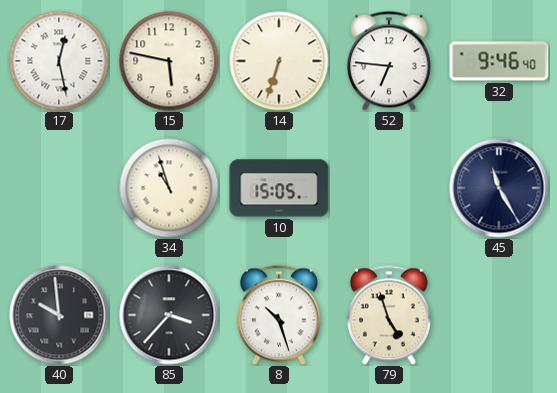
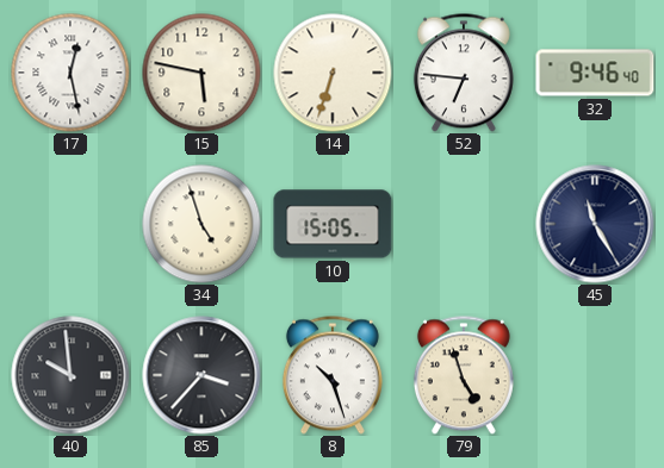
34: 10:57 -> 4:57 (201, 224)
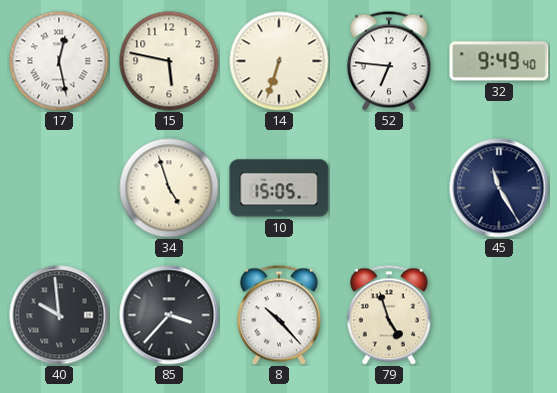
32: 9:46 -> 9:49 (499, 61)
8: 10:27 -> 10:23 (279, 315)
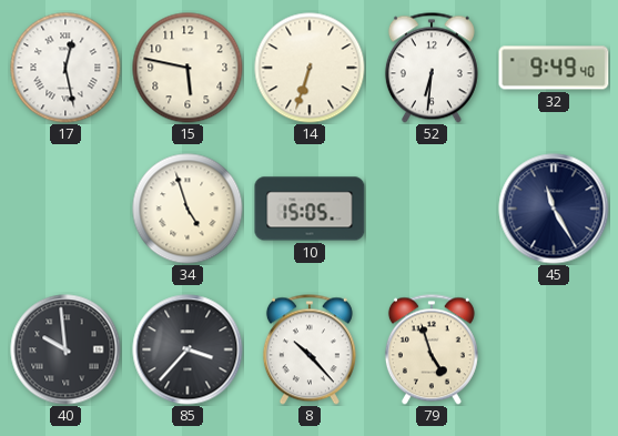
52: 6:46 -> 6:31 (432, 68)
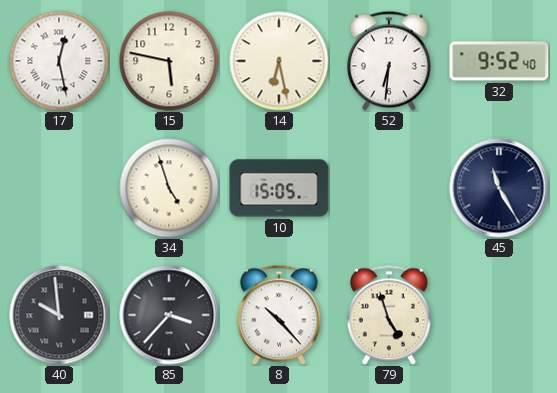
14: 6:33 -> 6:28 (279, 61)
32: 9:49 -> 9:52 (499, 61)
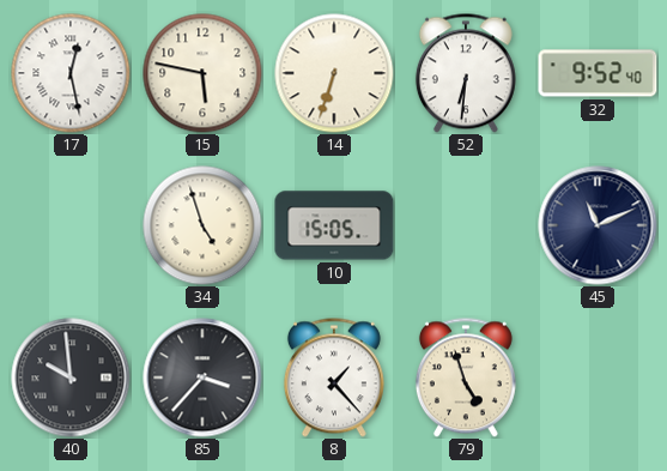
14: 6:28 -> 6:33 (334, 73)
45: 11:25 -> 11:11 (598, 225)
8: 10:23 -> 1:23 (334, 378)
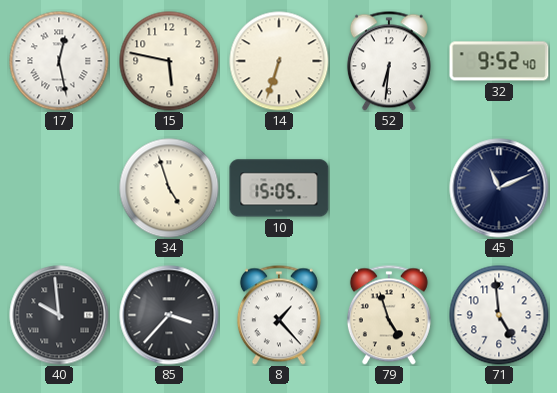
71: none -> 4:59 (499, 315)
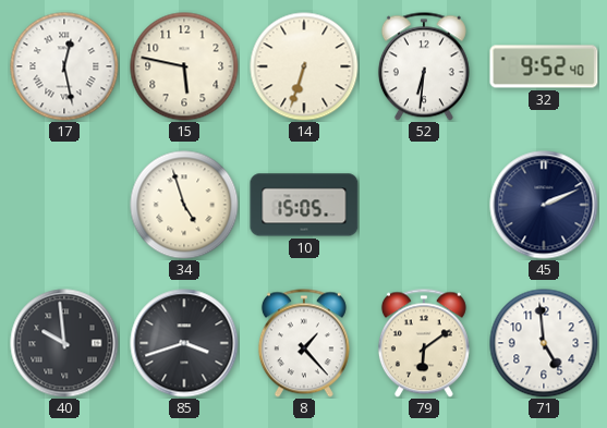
45: 11:11 -> 2:11 (544, 205)
85: 3:37 -> 3:42 (184, 343)
79: 4:57 -> 6:09 (424, 343)
